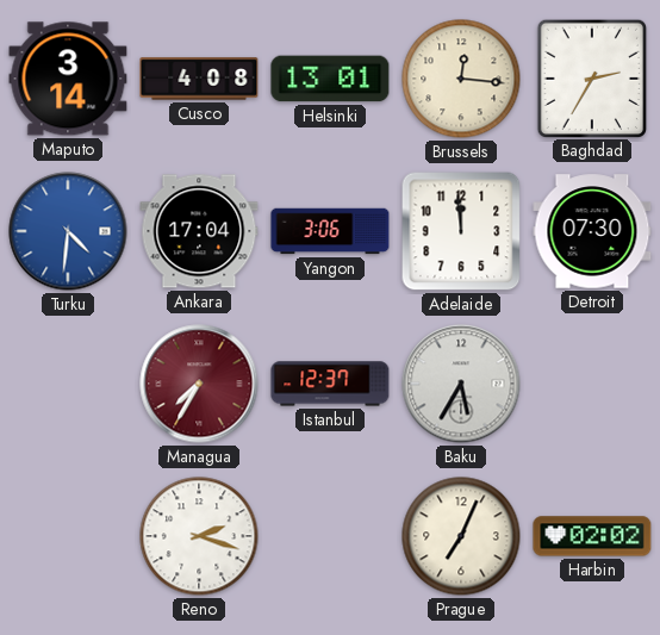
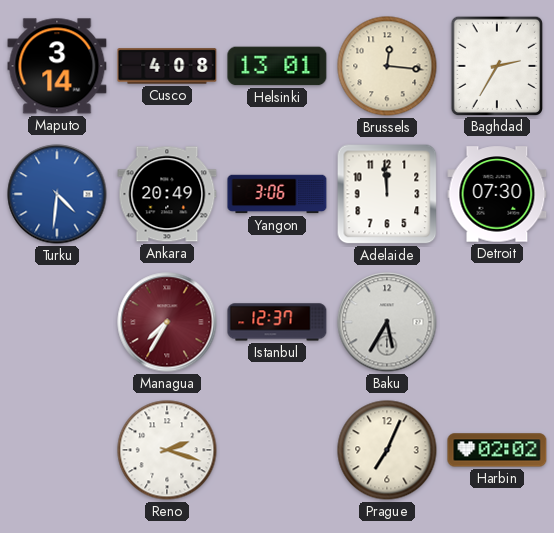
Ankara: 17:04 -> 20:49 (167, 194)
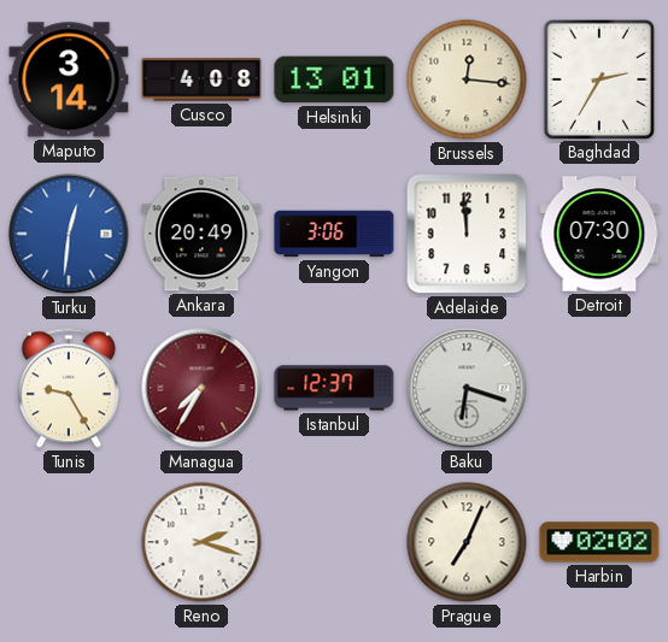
Turku: 4:31 -> 12:31 (69, 234)
Tunis: none -> 9:25 (69, 388)
Baku: 5:35 -> 6:18 (467, 388)
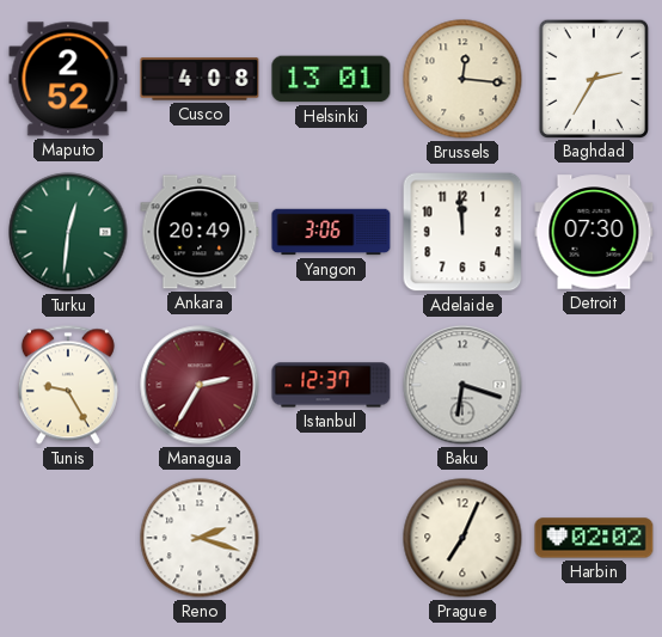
Maputo: 3:14 -> 2:52 (68, 79)
Turku dial: blue -> green (68, 232)
Managua: 7:35 -> 2:35 (200, 385)
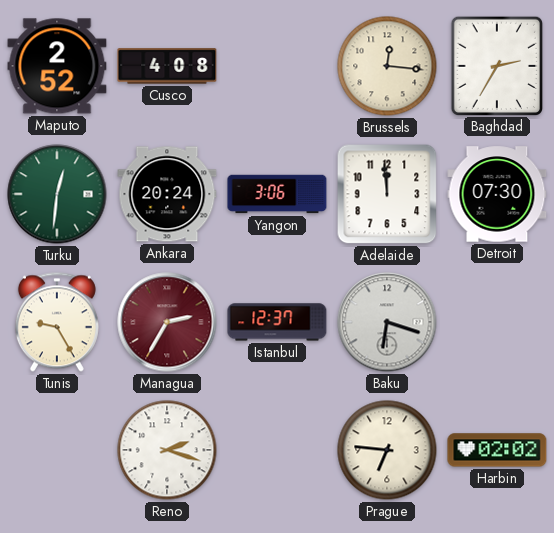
Helsinki: 13:01 -> none (331, 79)
Ankara: 20:49 -> 20:24 (167, 194)
Prague: 7:04 -> 6:46 (387, 450)
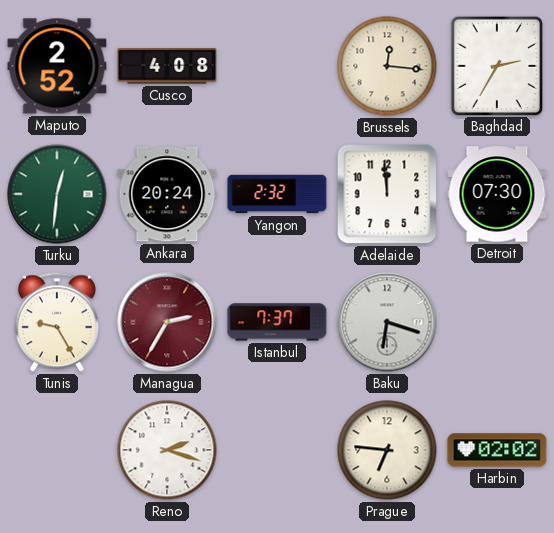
Yangon: 3:06 -> 2:32 (277, 194)
Istanbul: 12:37 -> 7:37 (277, 322)
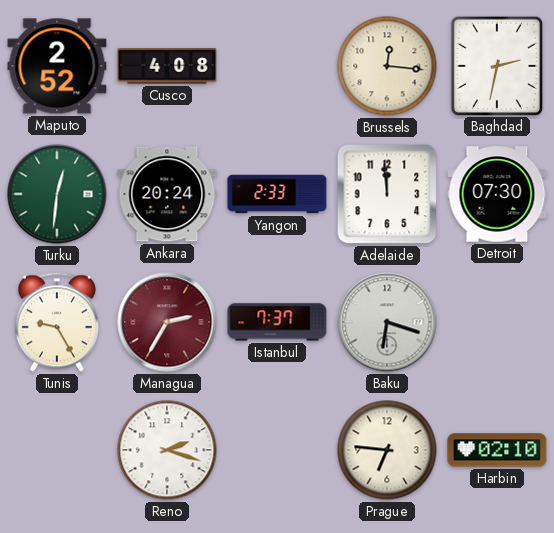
Baghdad: 2:35 -> 2:32 (496, 65)
Yangon: 2:32 -> 2:33 (277, 194)
Harbin: 02:02 -> 02:10 (497, 450)
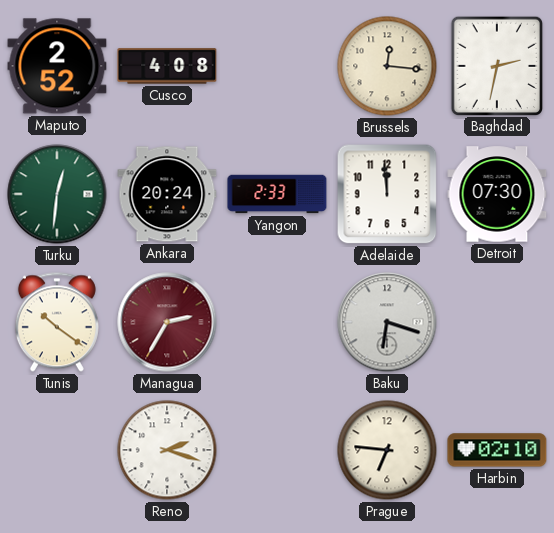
Tunis: 9:25 -> 10:21 (57, 322)
Istanbul: 7:37 -> none (277, 322)
